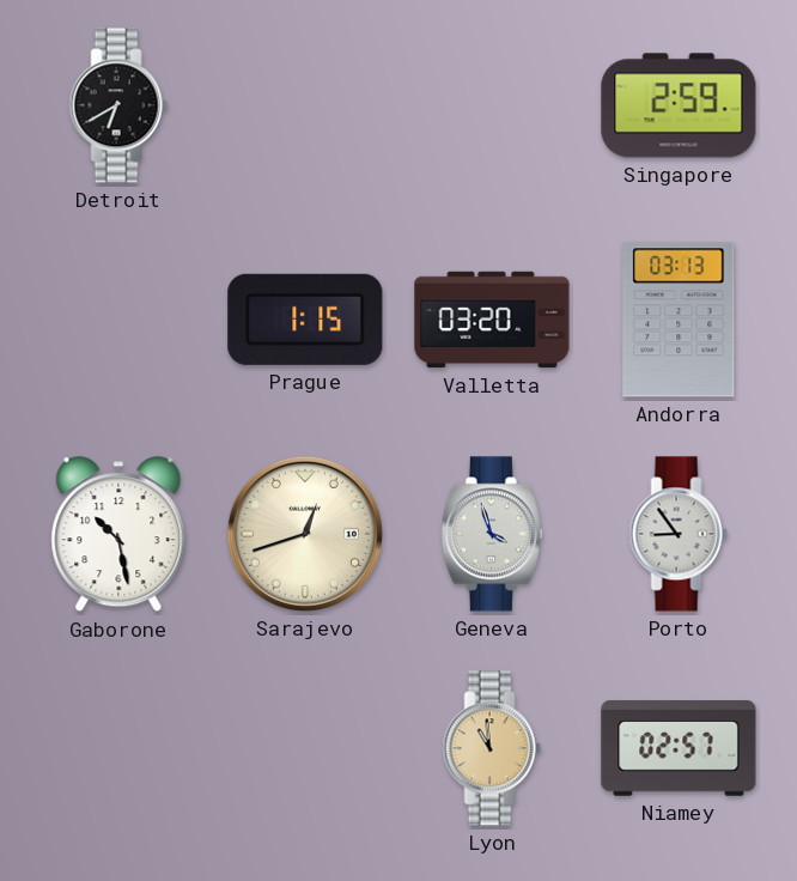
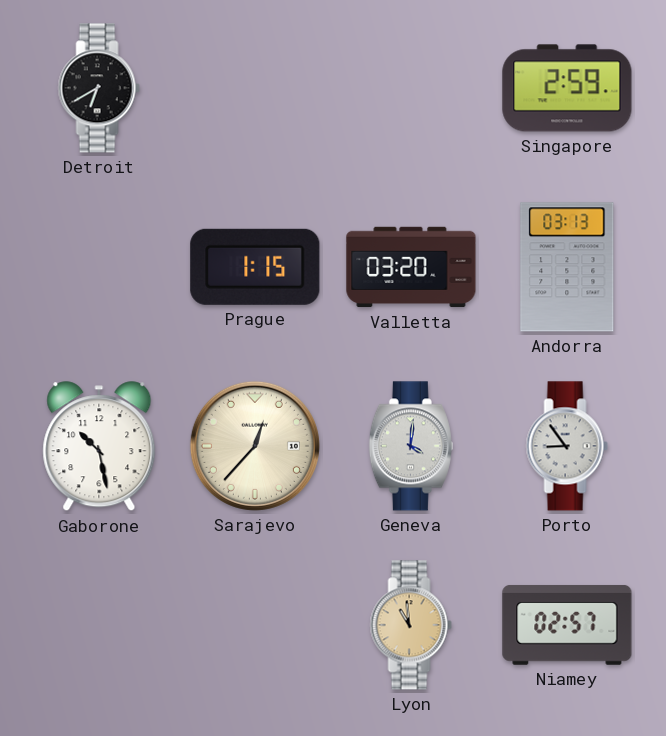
Sarajevo: 12:42 -> 12:37 (255, 446)
Geneva: 3:57 -> 4:01 (411, 446)
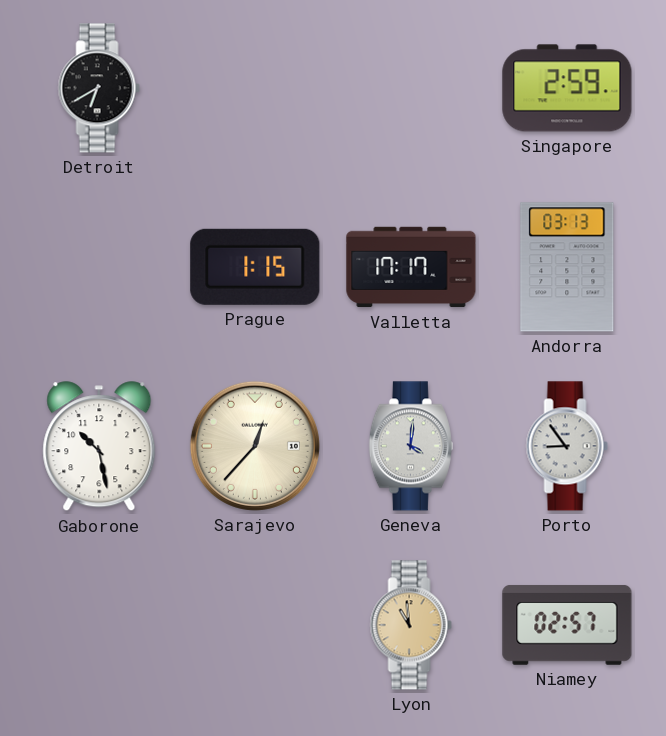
Valletta: 03:20 -> 17:17 (411, 267)
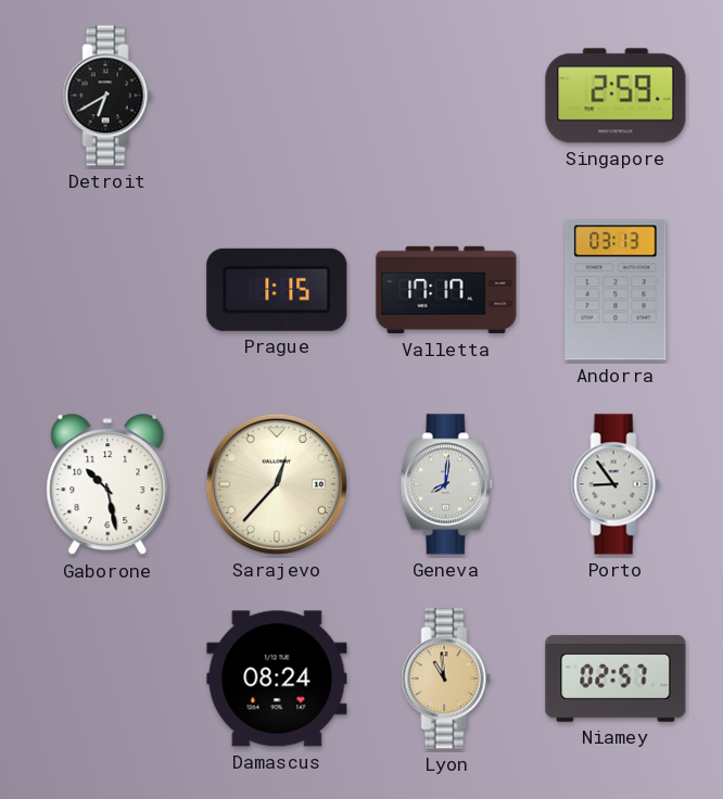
Geneva: 4:01 -> 8:01 (446, 484)
Damascus: none -> 08:24 (277, 678)
